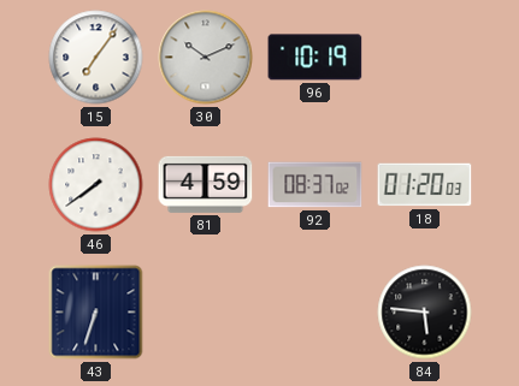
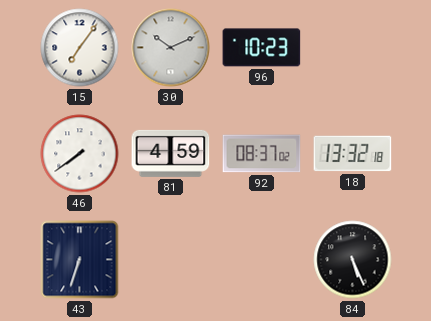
96: 10:19 -> 10:23 (262, 48)
18: 01:20 -> 13:32 (353, 154)
84: 5:46 -> 5:26 (353, 260)
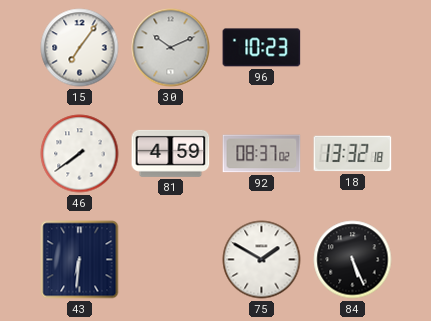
43: 6:33 -> 6:31 (80, 260)
75: none -> 1:50 (262, 260)
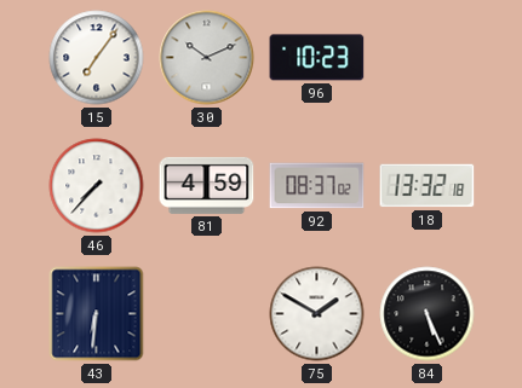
46: 7:39 -> 7:37 (97, 186)
